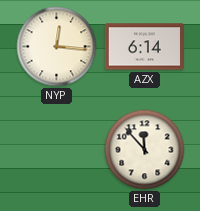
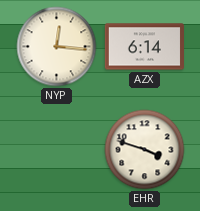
EHR: 11:53 -> 3:48 (145, 150)
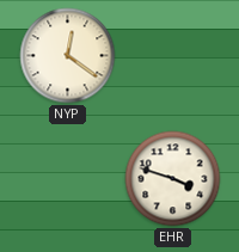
NYP: 12:16 -> 12:21 (68, 56)
AZX: 6:14 -> none (144, 47)
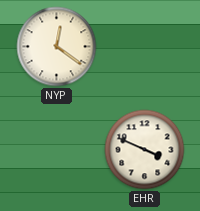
EHR: 3:48 -> 3:49 (145, 150)
